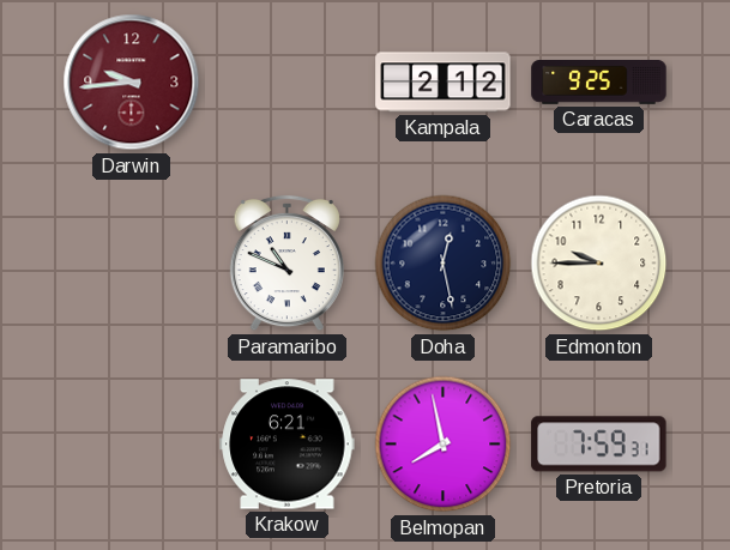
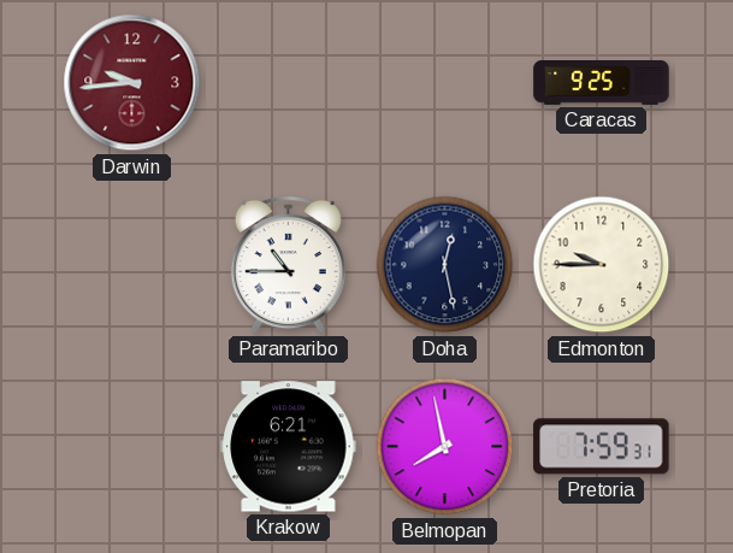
Kampala: 2:12 -> none (444, 83)
Paramaribo: 10:49 -> 10:45 (288, 265)
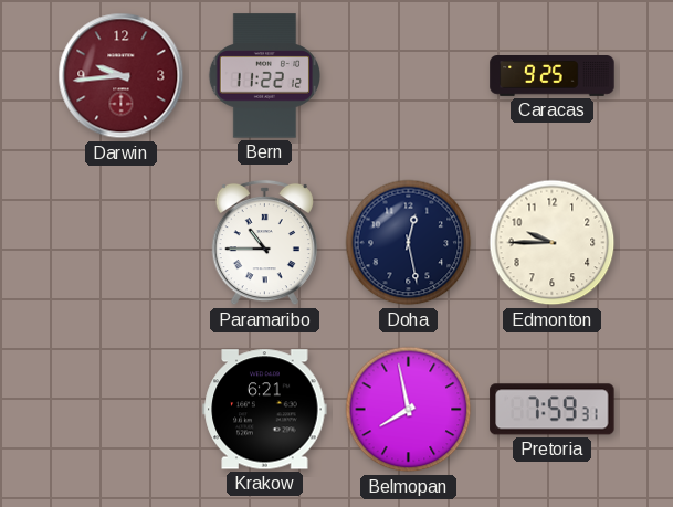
Bern: none -> 11:22 (264, 76)
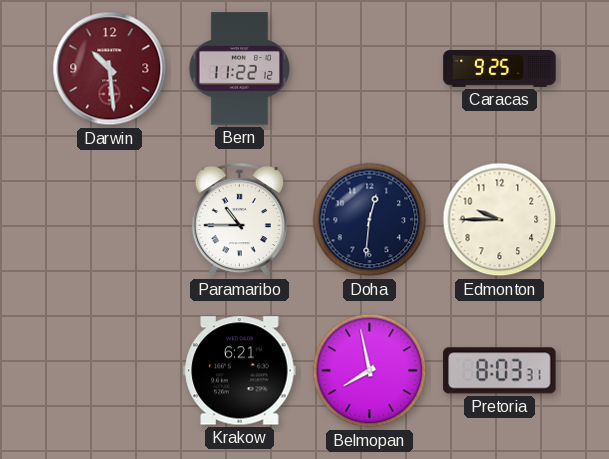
Darwin: 9:44 -> 10:29 (110, 69)
Doha: 12:28 -> 12:31 (370, 220)
Pretoria: 7:59 -> 8:03 (500, 371)
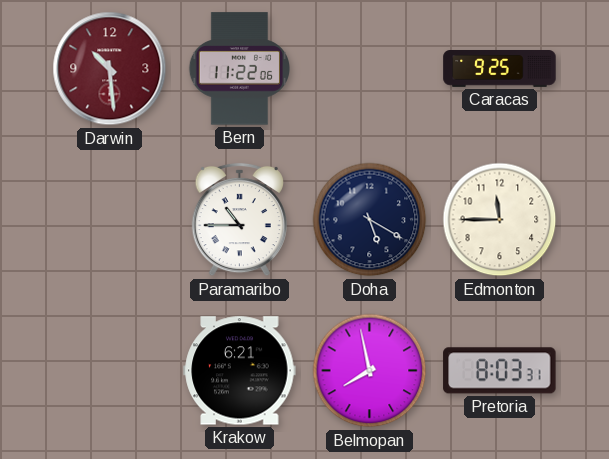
Bern: 11:22:12 -> 11:22:06 (239, 69)
Doha: 12:31 -> 5:20 (370, 220)
Edmonton: 9:45 -> 11:45 (500, 220)
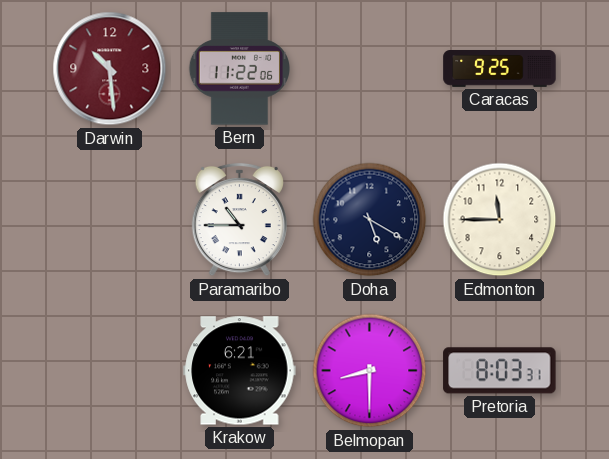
Belmopan: 7:58 -> 8:30 (370, 371)
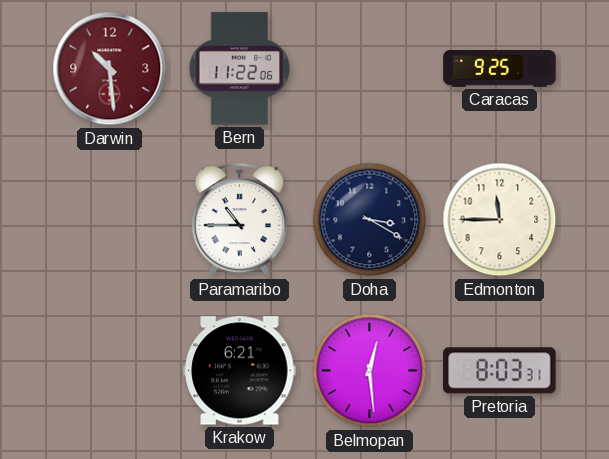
Doha: 5:20 -> 3:20 (370, 220)
Belmopan: 8:30 -> 12:29 (370, 371)
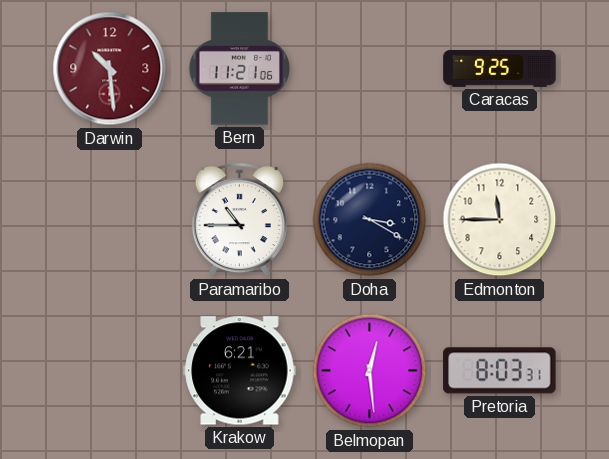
Bern: 11:22 -> 11:21 (239, 69)
